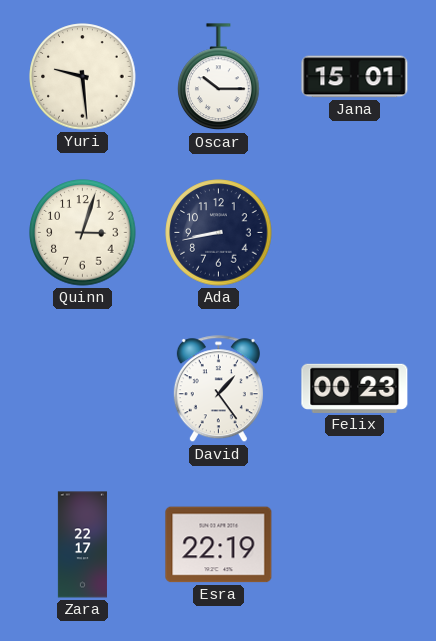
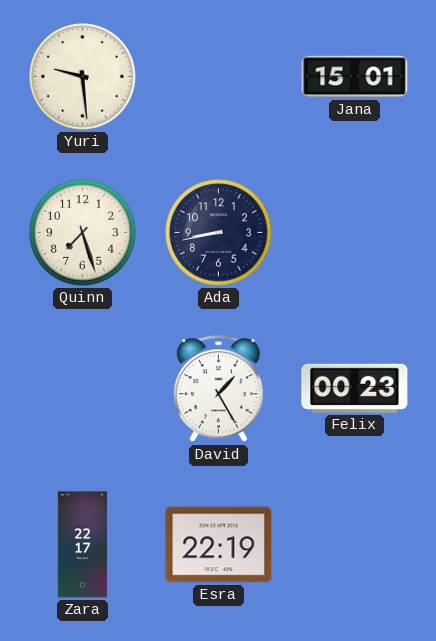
Oscar: 10:15 -> none (219, 77)
Quinn: 3:03 -> 7:27 (83, 233)
David: 1:24 -> 1:25 (218, 389)
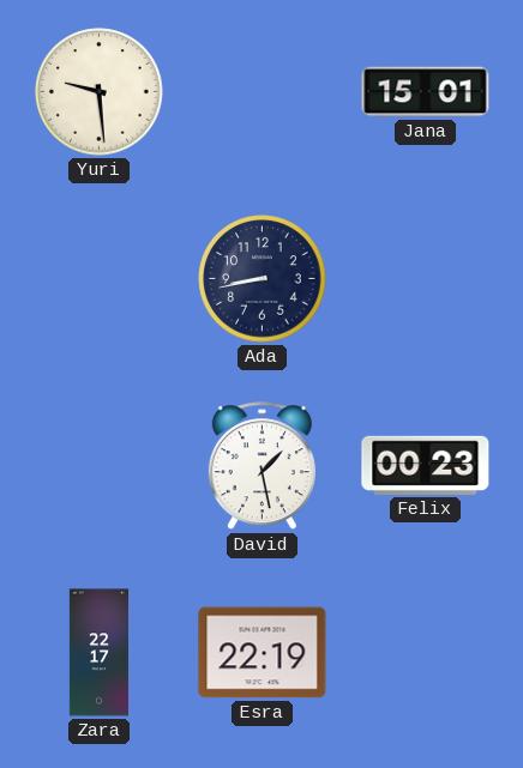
Quinn: 7:27 -> none (83, 233)
David: 1:25 -> 1:28 (261, 466)
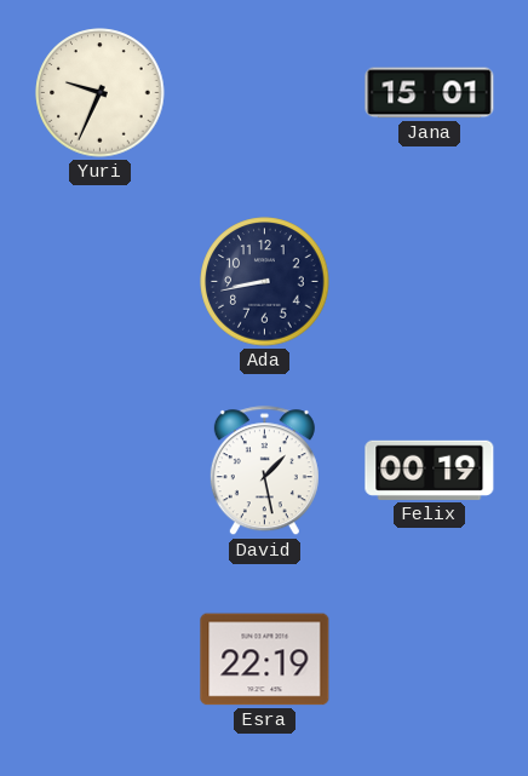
Yuri: 9:29 -> 9:34 (101, 93)
Felix: 00:23 -> 00:19 (430, 470)
Zara: 22:17 -> none (98, 653)
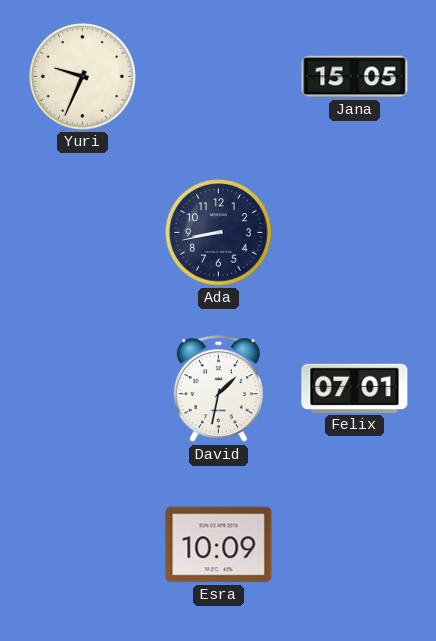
Jana: 15:01 -> 15:05 (355, 77)
David: 1:28 -> 1:32 (218, 389)
Felix: 00:19 -> 07:01 (355, 388)
Esra: 22:19 -> 10:09 (219, 545)
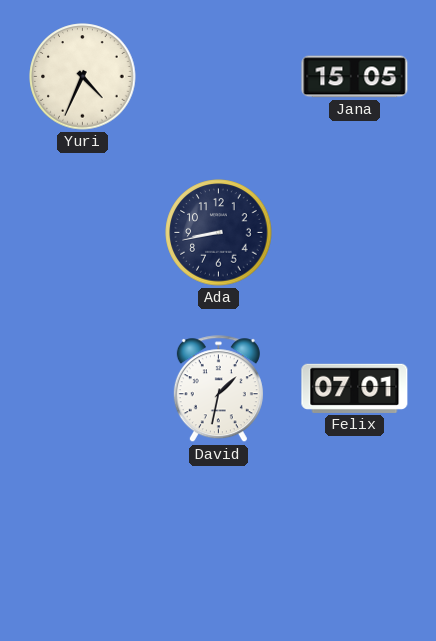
Yuri: 9:34 -> 4:34 (83, 77)
Esra: 10:09 -> none (219, 545)
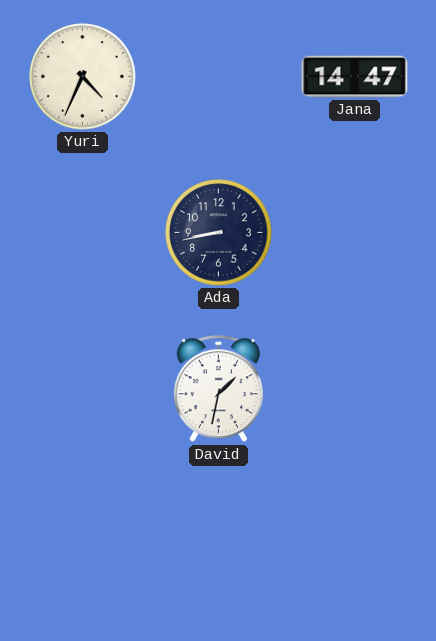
Jana: 15:05 -> 14:47 (355, 77)
Felix: 07:01 -> none (355, 388)
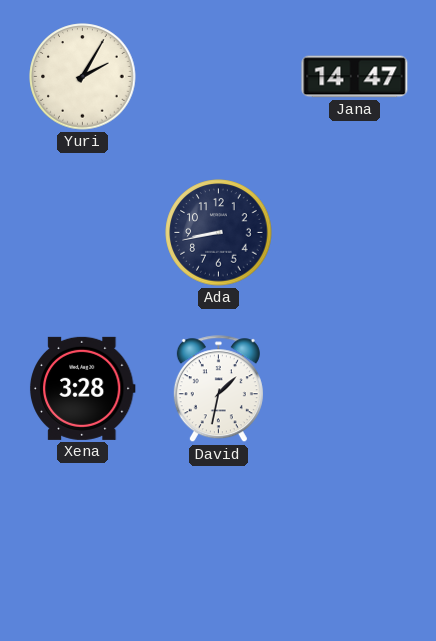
Yuri: 4:34 -> 2:05 (83, 77)
Xena: none -> 3:28 (82, 388)
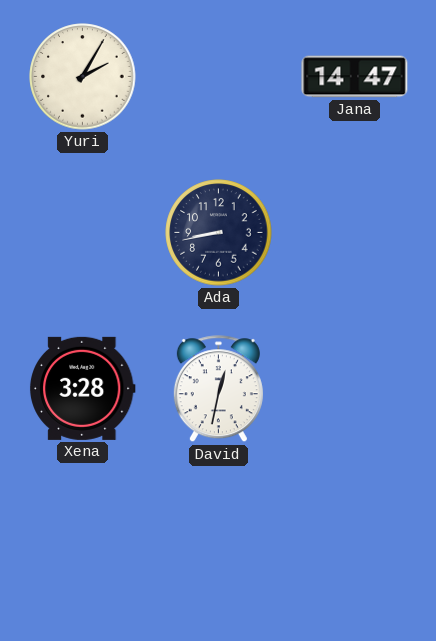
David: 1:32 -> 12:32 (218, 389)
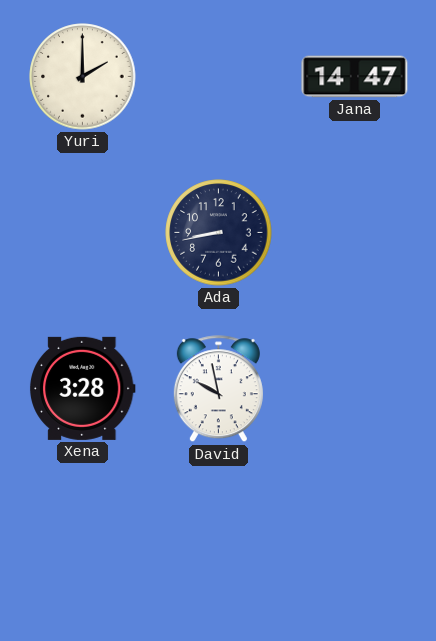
Yuri: 2:05 -> 2:00 (83, 77)
David: 12:32 -> 9:58 (218, 389)
